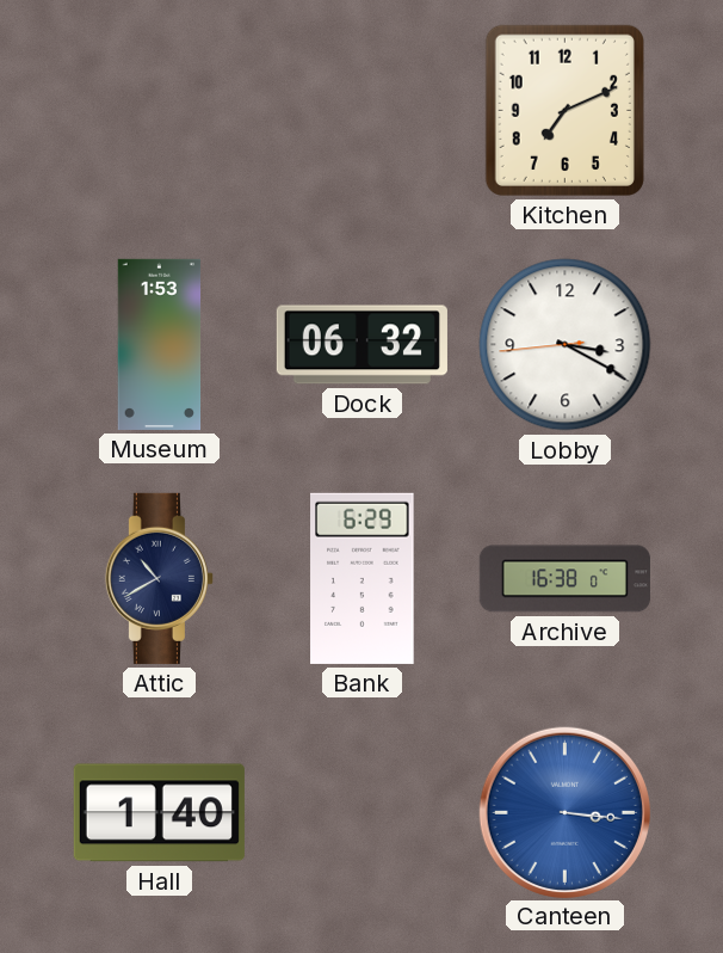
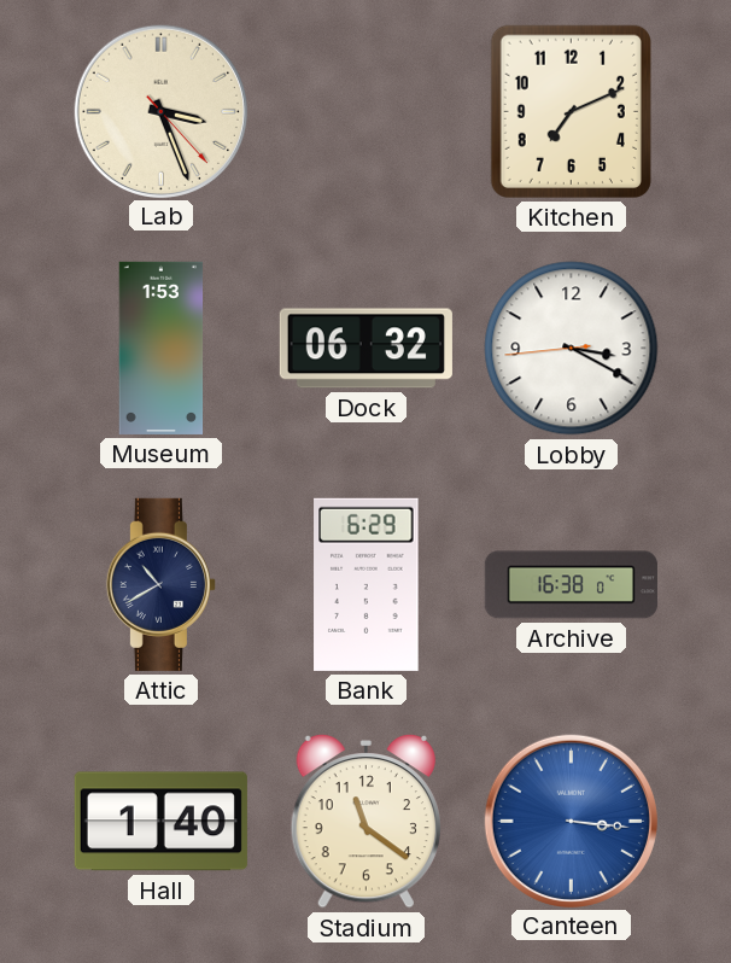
Lab: none -> 3:26 (160, 111)
Stadium: none -> 11:21 (366, 821)
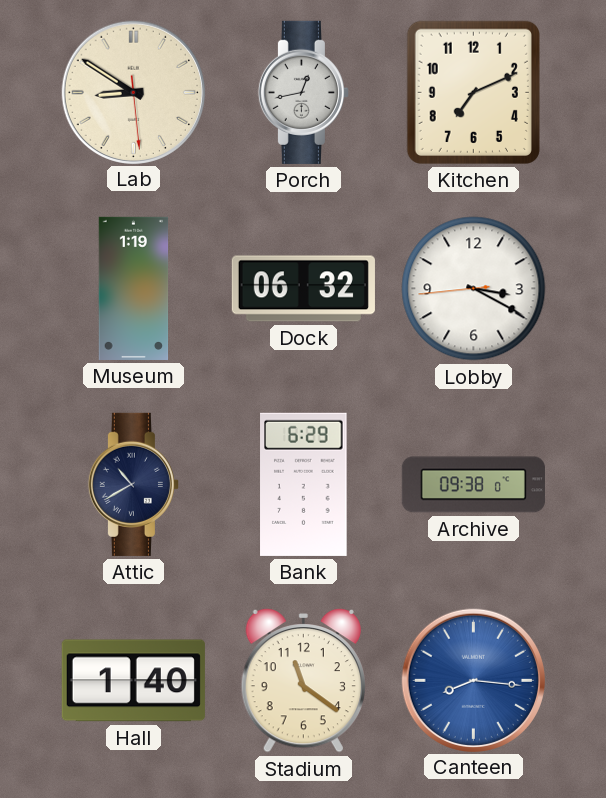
Lab: 3:26 -> 8:50 (133, 92)
Porch: none -> 12:43 (303, 92)
Museum: 1:53 -> 1:19 (134, 288)
Archive: 16:38 -> 09:38 (473, 485)
Canteen: 3:16 -> 8:16 (473, 680)
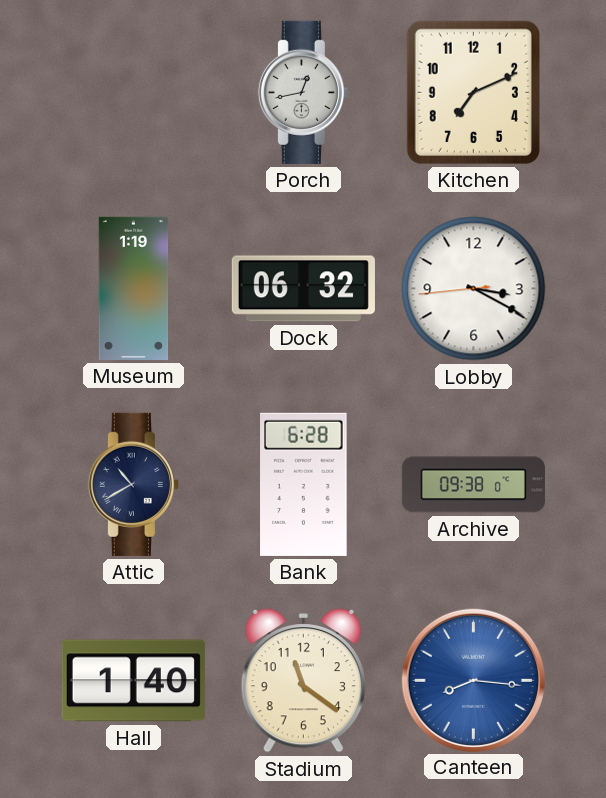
Lab: 8:50 -> none (133, 92)
Bank: 6:29 -> 6:28 (304, 484)
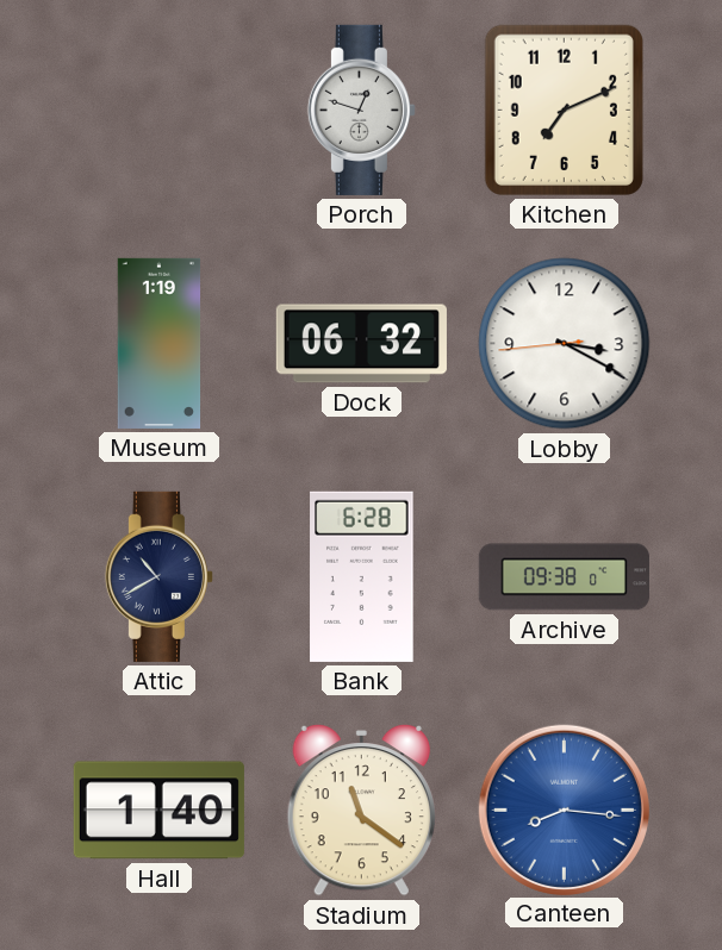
Porch: 12:43 -> 12:48 (361, 110)
